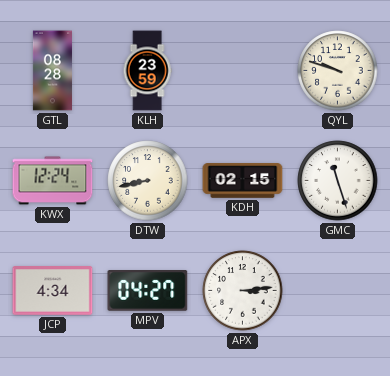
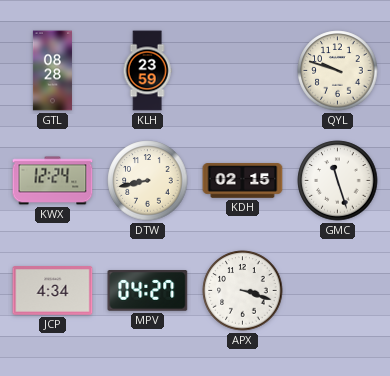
APX: 3:14 -> 3:18 (243, 291)
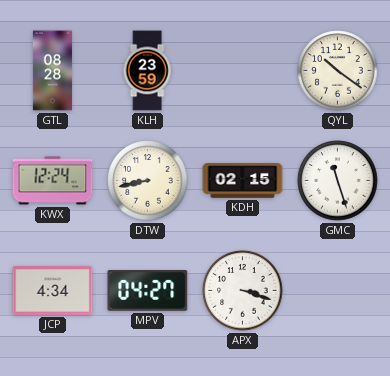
QYL: 9:48 -> 10:21 (338, 71)
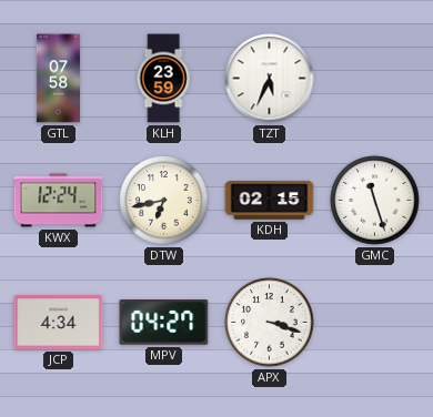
GTL: 08:28 -> 07:58 (58, 79)
TZT: none -> 5:34 (270, 79)
QYL: 10:21 -> none (338, 71)
DTW: 8:43 -> 6:43 (164, 201)
